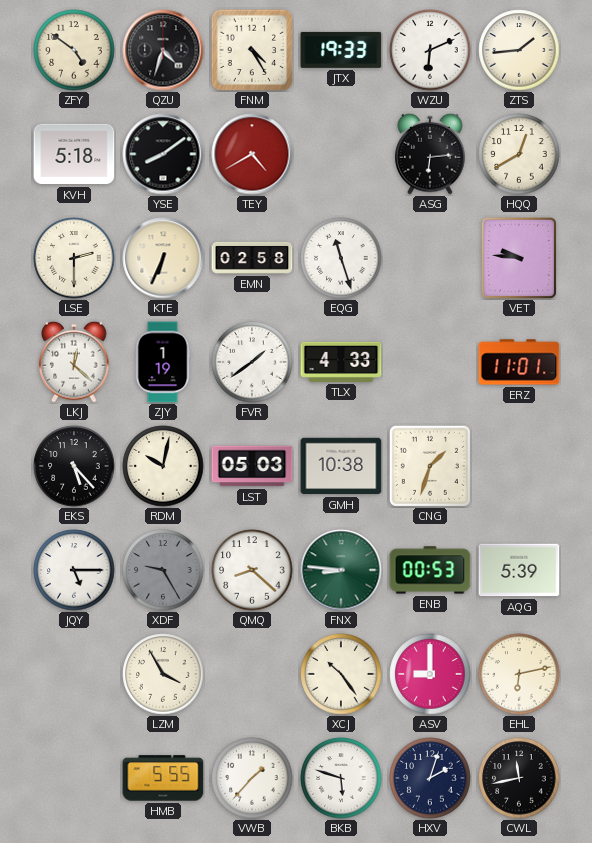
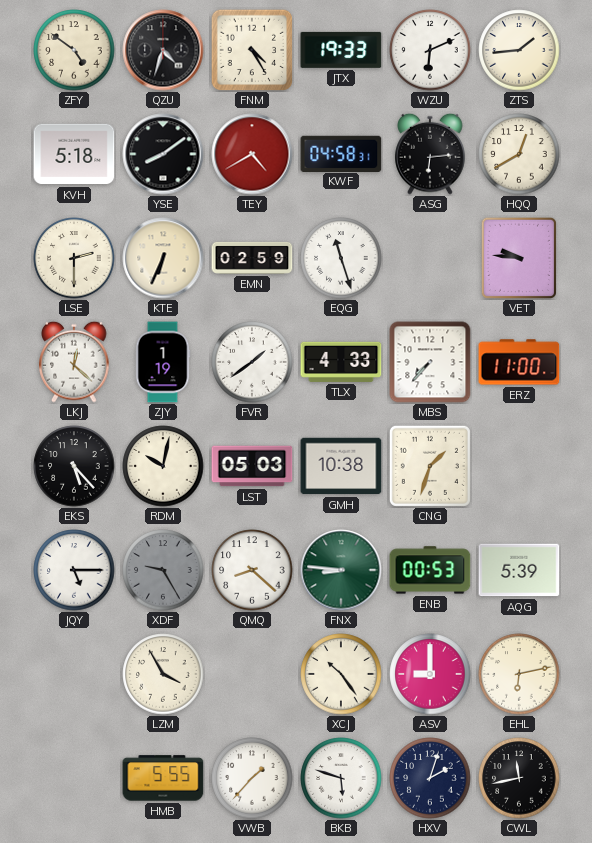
KWF: none -> 04:58 (341, 153)
EMN: 02:58 -> 02:59 (252, 258)
MBS: none -> 7:37 (430, 362)
ERZ: 11:01 -> 11:00 (519, 362)
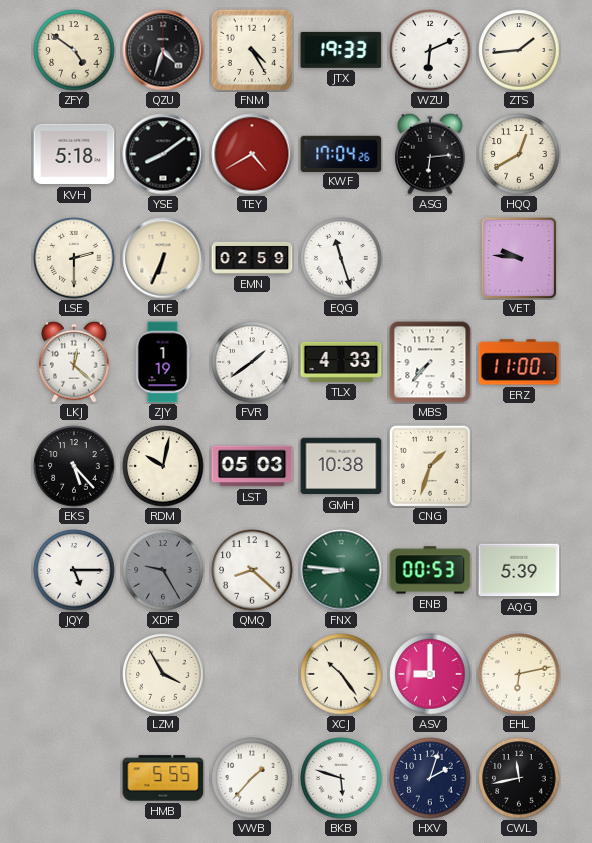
KWF: 04:58 -> 17:04 (341, 153)
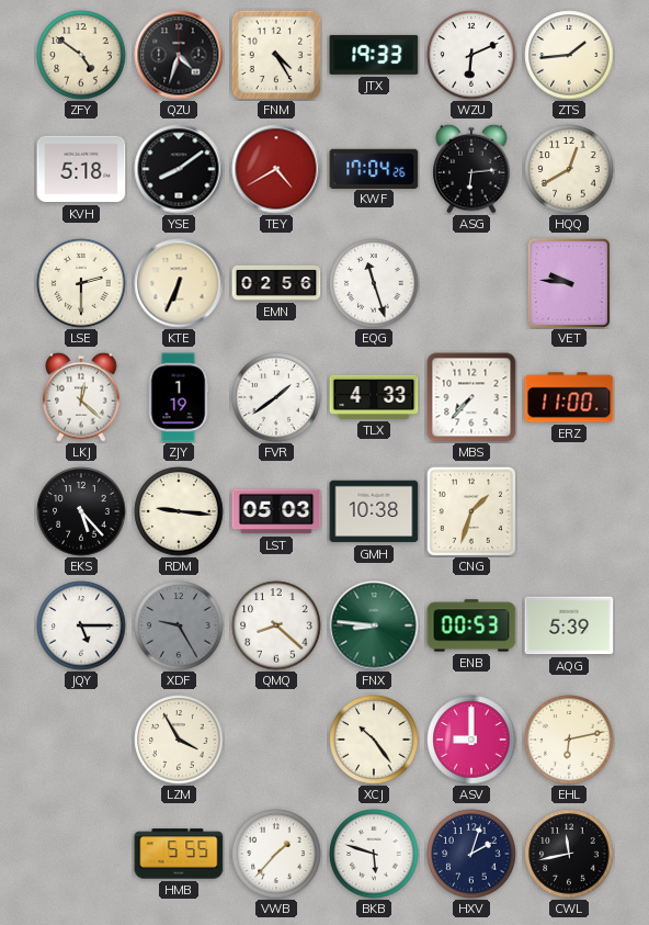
EMN: 02:59 -> 02:56 (276, 283)
RDM: 10:02 -> 9:16 (179, 511)
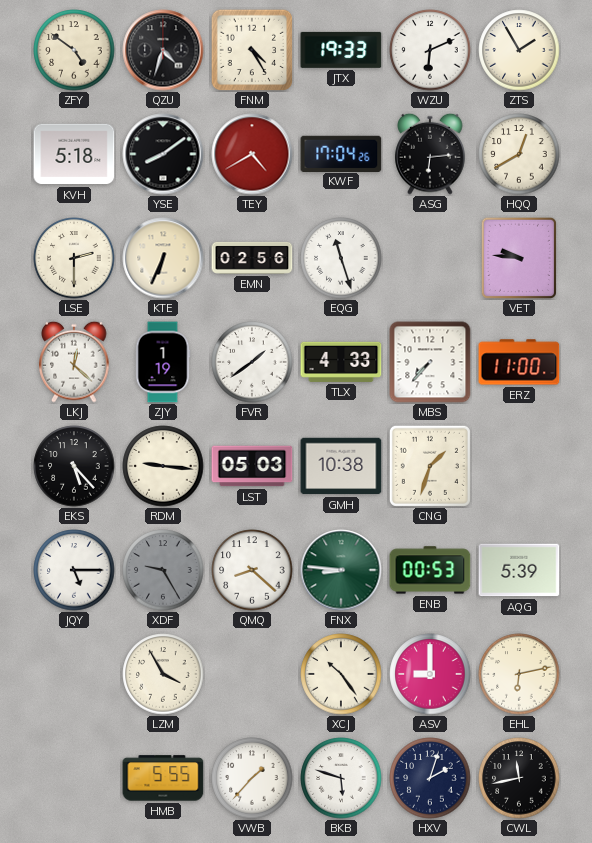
ZTS: 1:44 -> 1:55 (519, 50)
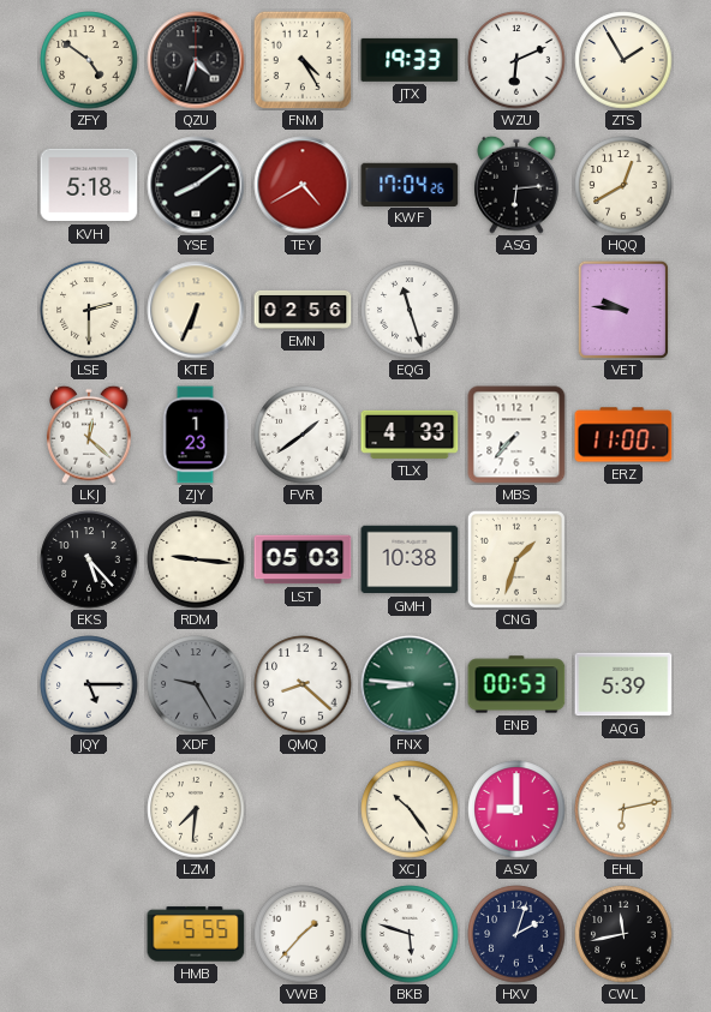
ZJY: 1:19 -> 1:23 (196, 435)
LZM: 3:55 -> 7:31 (196, 809)
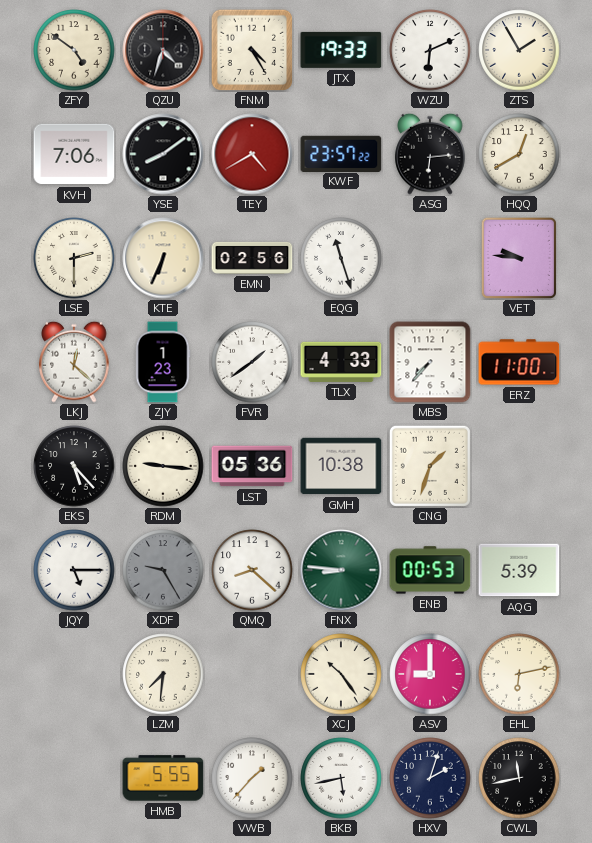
KVH: 5:18 -> 7:06 (74, 154)
KWF: 17:04 -> 23:57 (341, 153)
LST: 05:03 -> 05:36 (252, 466)
BKB: 5:48 -> 5:43 (341, 778)
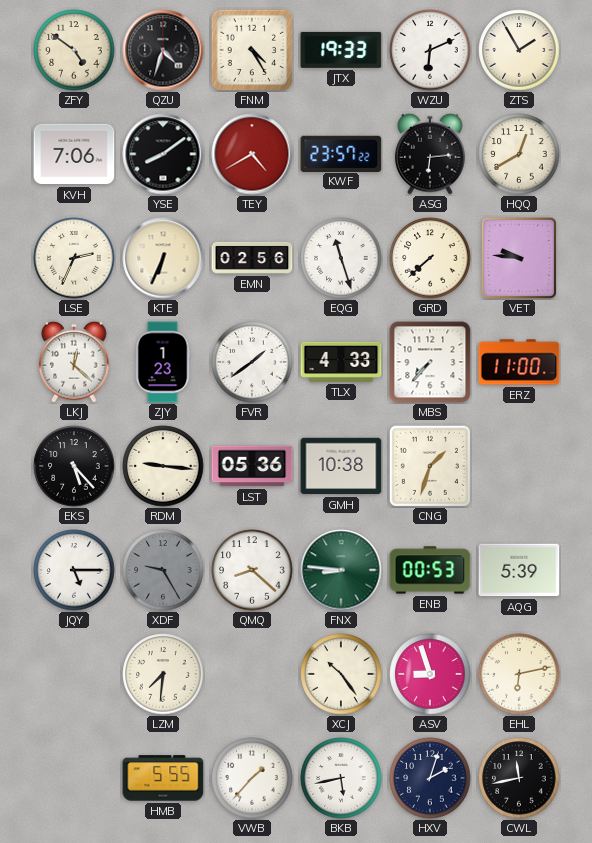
LSE: 2:30 -> 2:34 (74, 258)
GRD: none -> 7:38 (430, 258)
ASV: 9:00 -> 8:57 (430, 674)
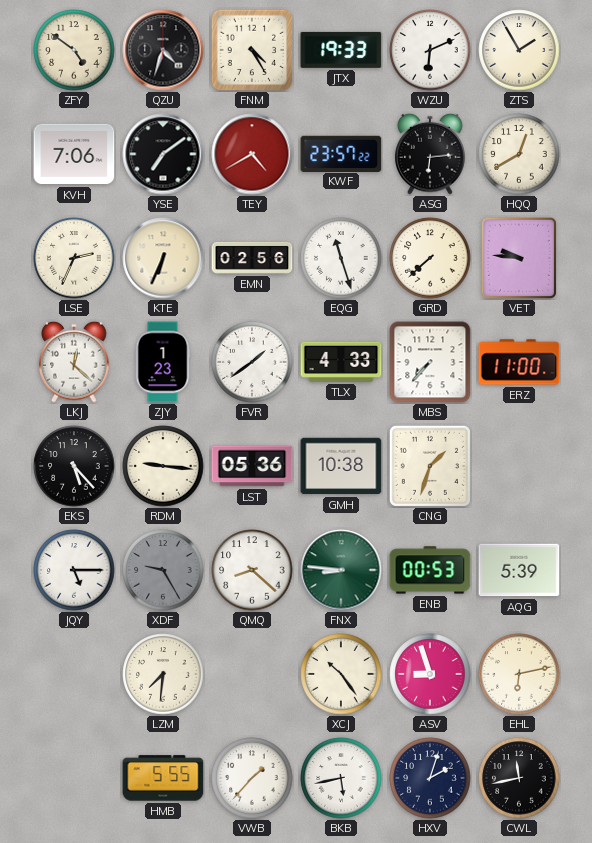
YSE: 8:09 -> 7:09 (163, 154)
